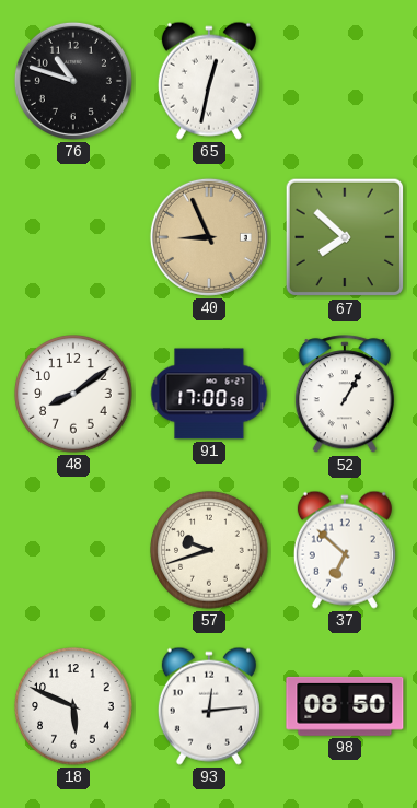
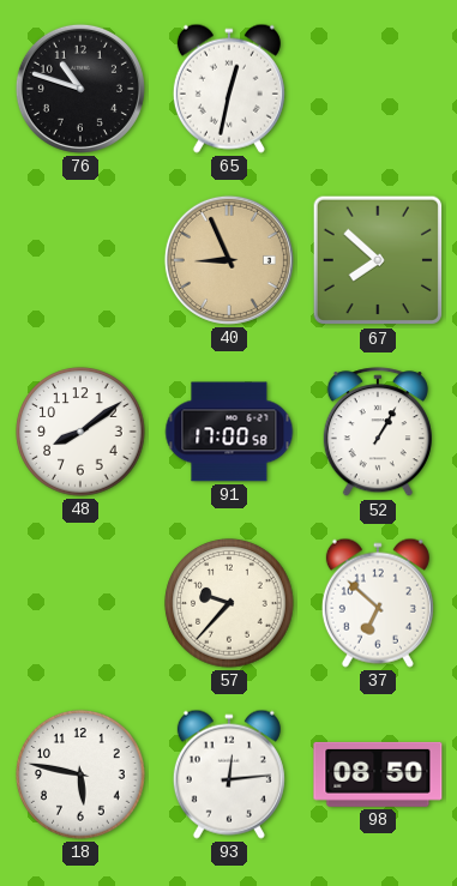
57: 9:42 -> 9:37 (229, 603)
18: 5:49 -> 5:47 (80, 775)
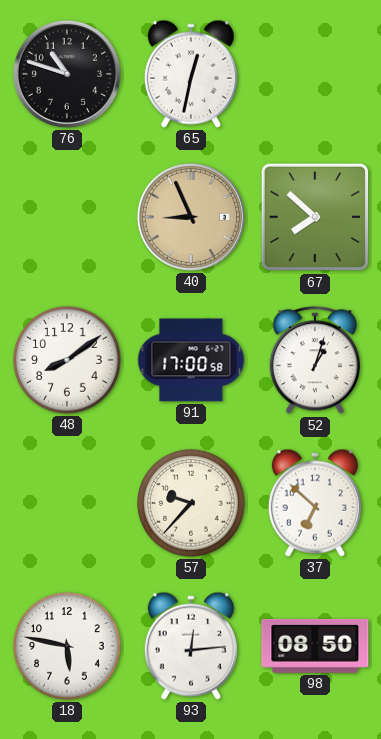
52: 1:05 -> 1:03 (315, 361)
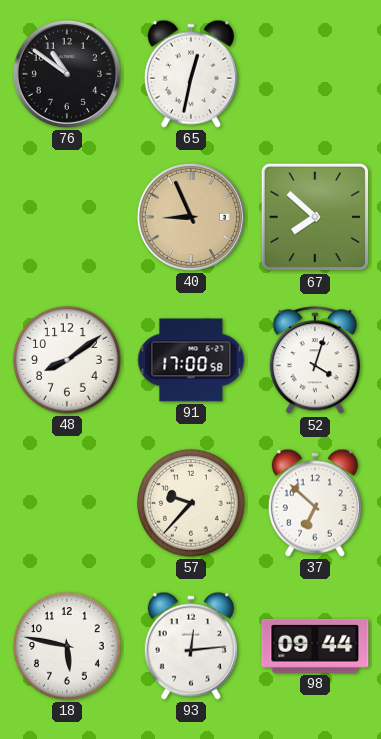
76: 10:48 -> 10:51 (67, 74)
52: 1:03 -> 4:03 (315, 361)
98: 08:50 -> 09:44 (315, 646)
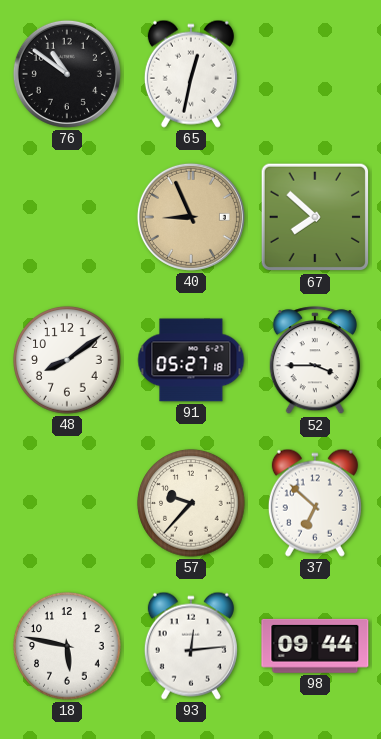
91: 17:00 -> 05:27 (191, 360)
52: 4:03 -> 3:45 (315, 361)
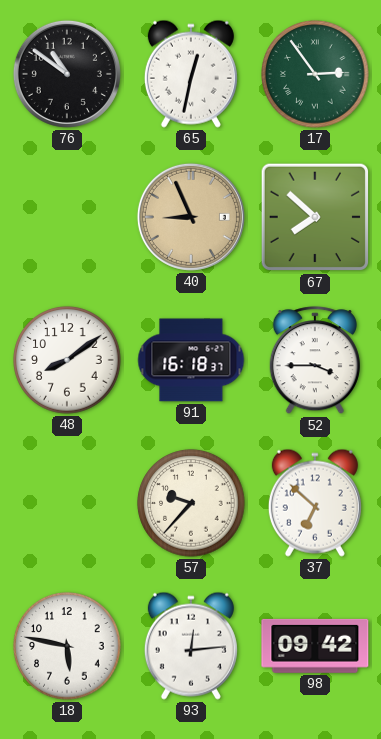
17: none -> 2:54 (315, 74)
91: 05:27 -> 16:18 (191, 360)
98: 09:44 -> 09:42 (315, 646)
